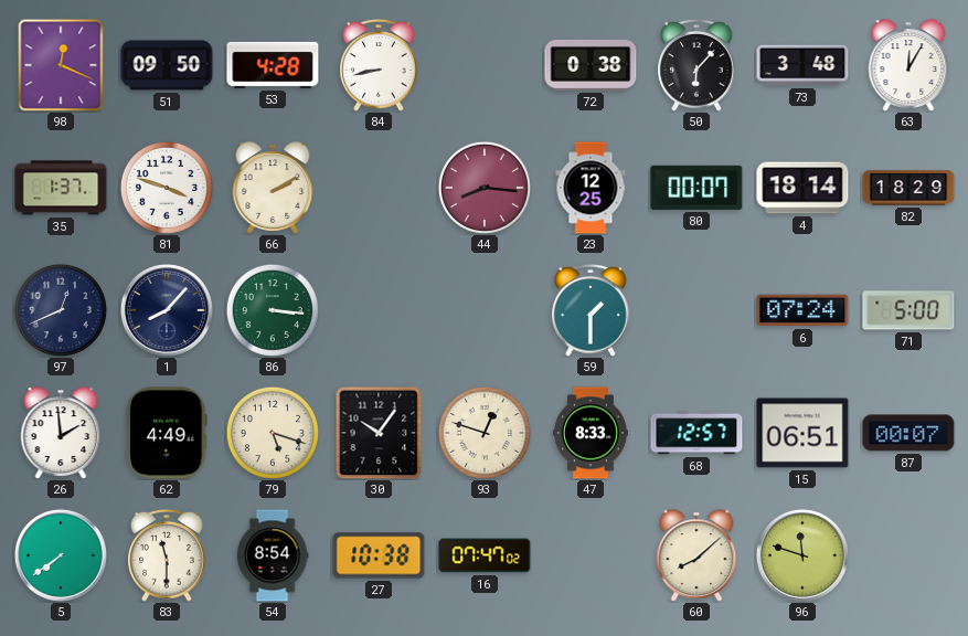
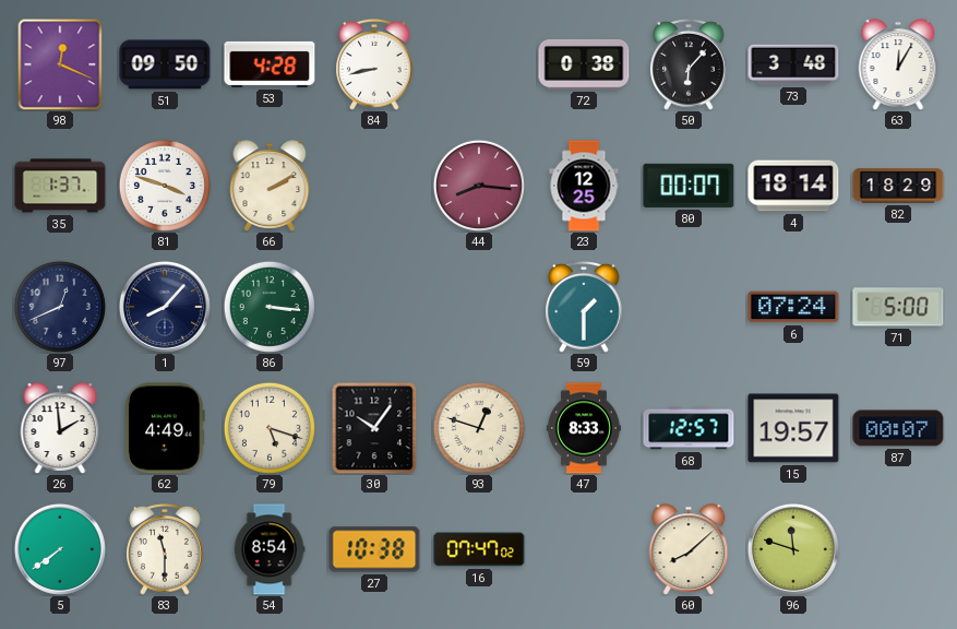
15: 06:51 -> 19:57 (793, 428)
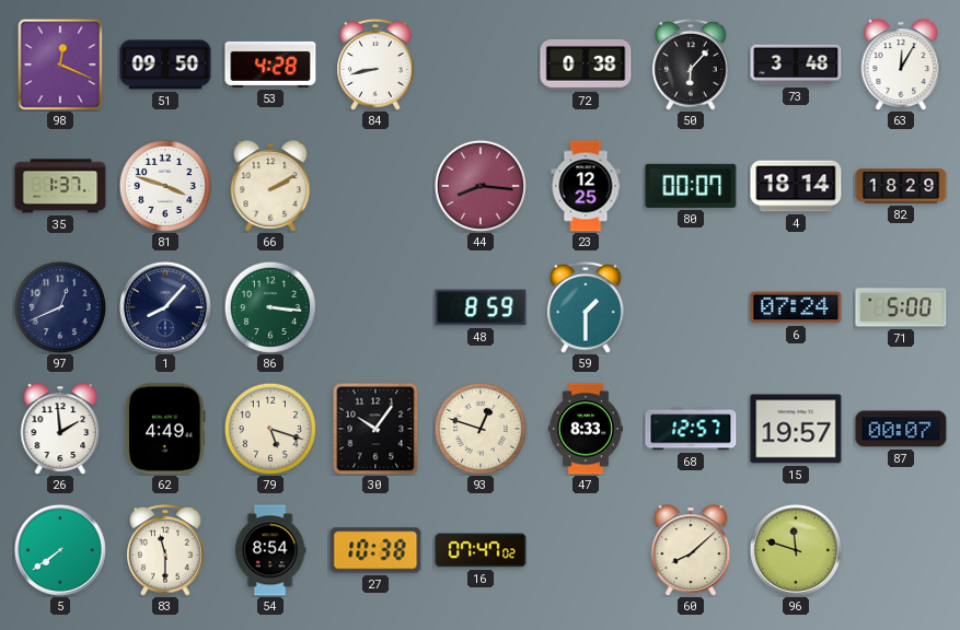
48: none -> 8:59 (481, 307)
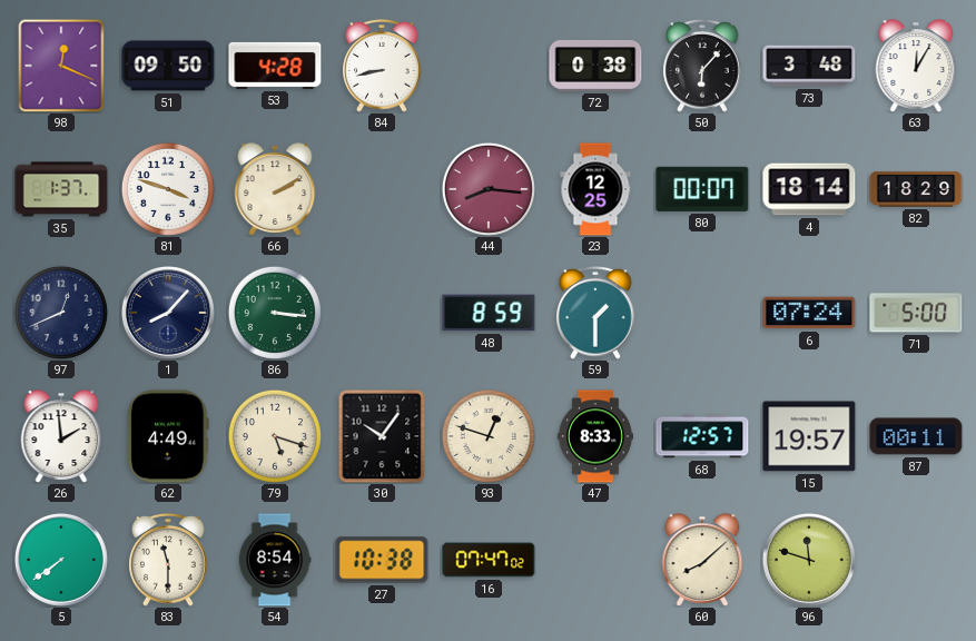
87: 00:07 -> 00:11 (916, 436)
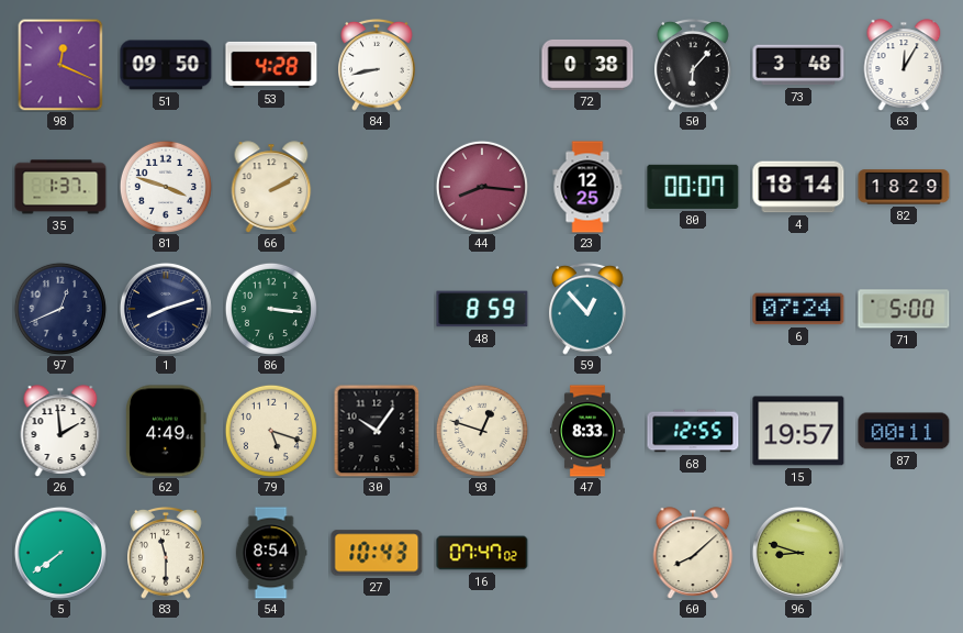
1: 8:07 -> 8:12 (166, 309)
59: 1:30 -> 12:53 (587, 310)
68: 12:57 -> 12:55 (693, 431)
27: 10:38 -> 10:43 (377, 553)
96: 11:48 -> 8:48 (798, 553)
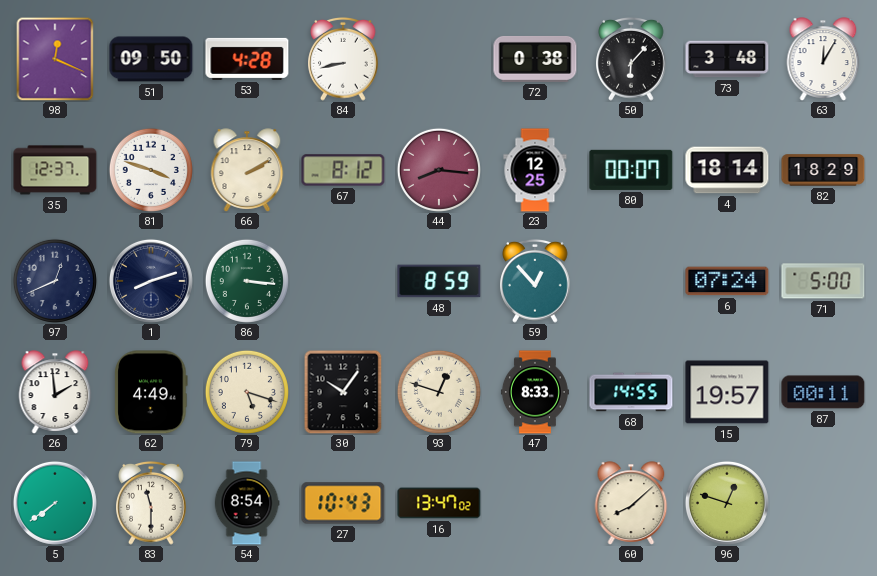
35: 1:37 -> 12:37 (55, 170)
67: none -> 8:12 (343, 170)
68: 12:55 -> 14:55 (631, 392)
16: 07:47 -> 13:47 (439, 503)
96: 8:48 -> 12:48 (727, 503)
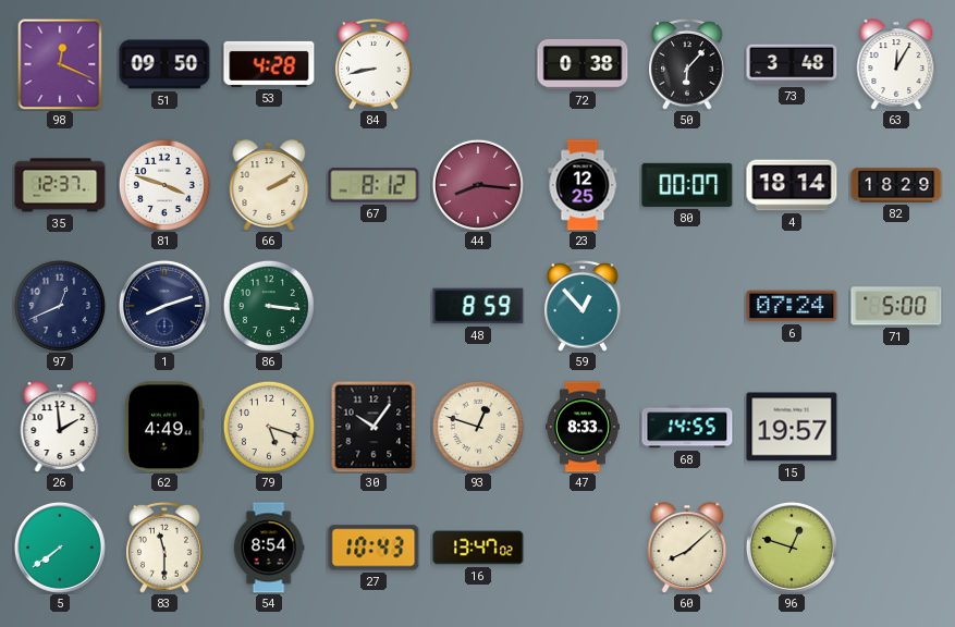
87: 00:11 -> none (823, 392)
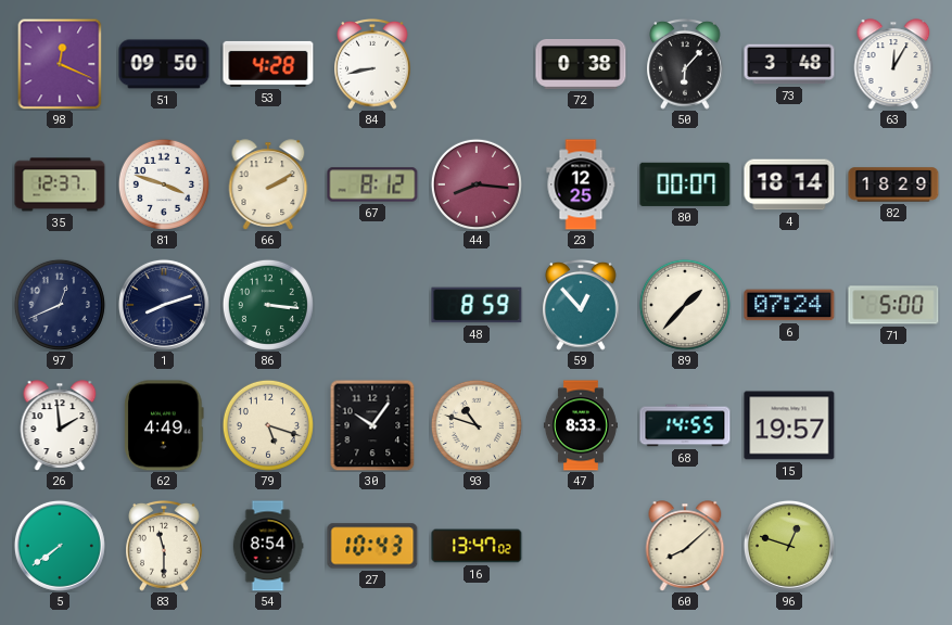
89: none -> 1:37 (685, 305)
93: 12:48 -> 10:48 (477, 425)
